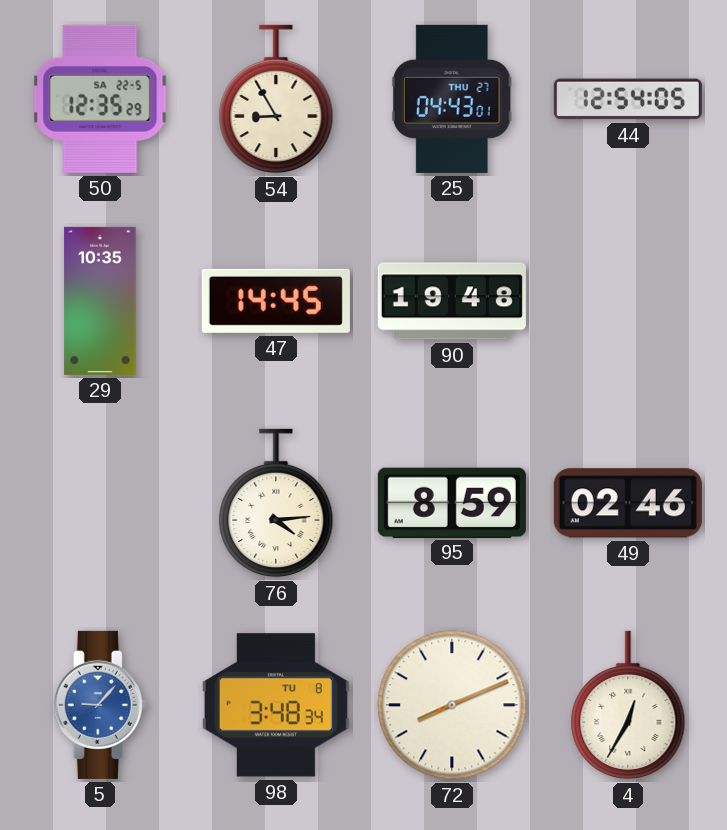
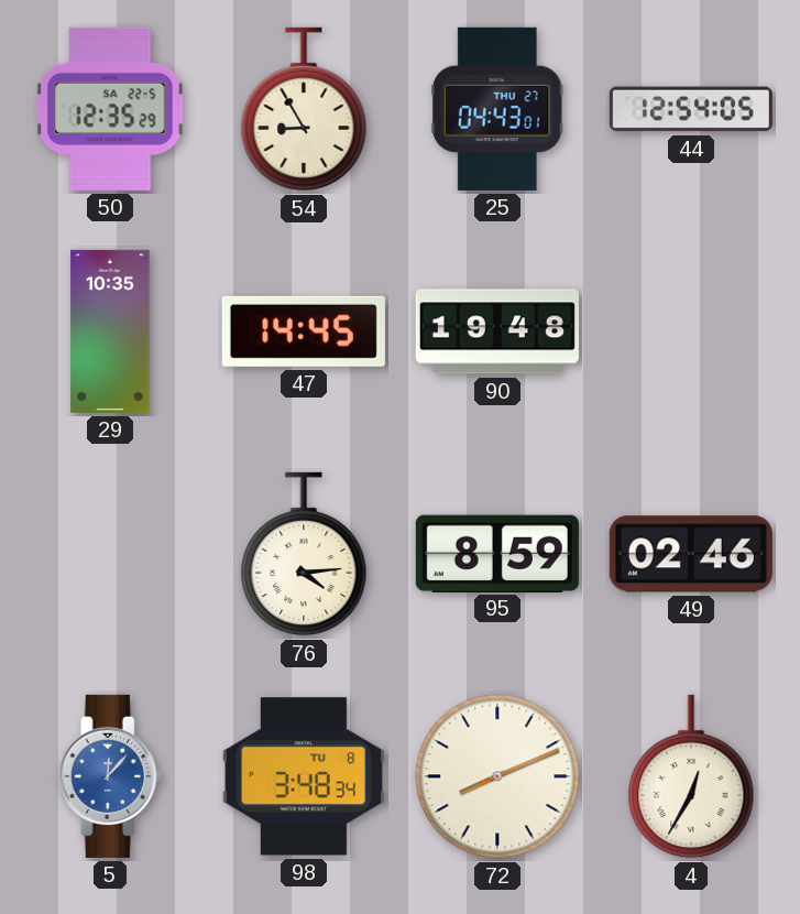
5: 9:07 -> 12:07 (110, 776)
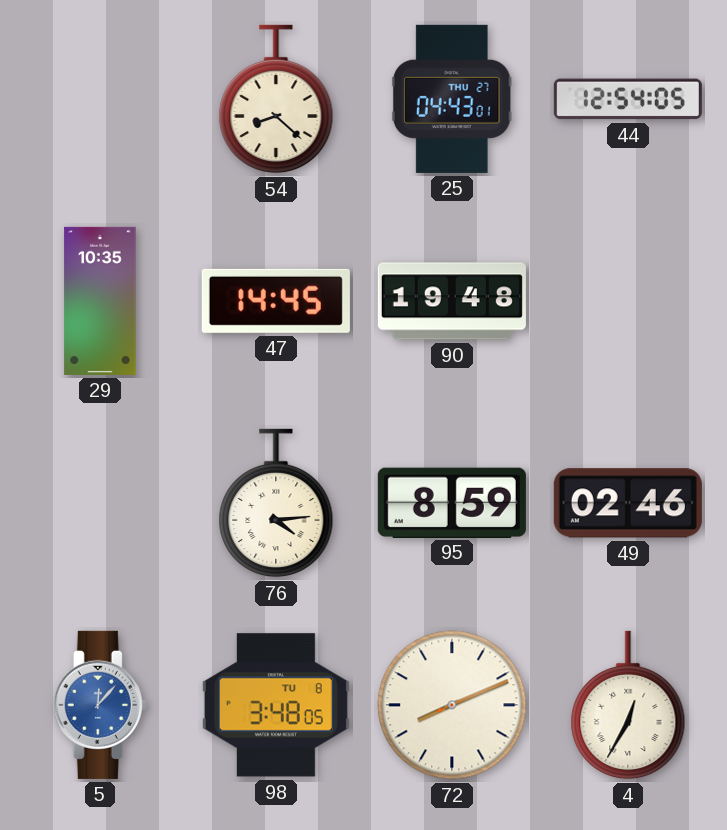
50: 12:35 -> none (110, 109)
54: 8:55 -> 8:22 (276, 99)
98: 3:48:34 -> 3:48:05 (276, 705)
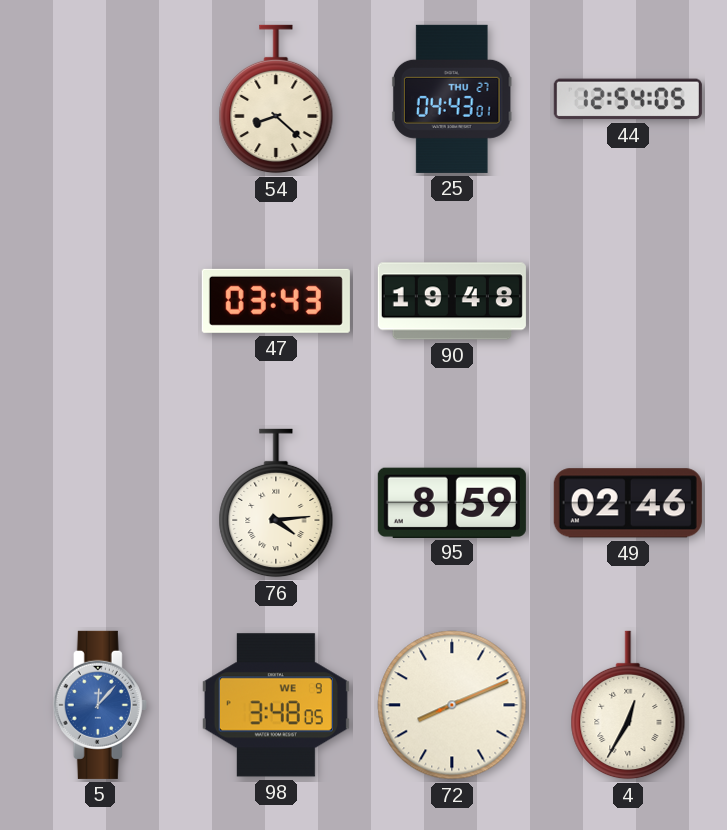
29: 10:35 -> none (100, 301)
47: 14:45 -> 03:43 (276, 301)
98 date: TU 8 -> WE 9 (276, 705)
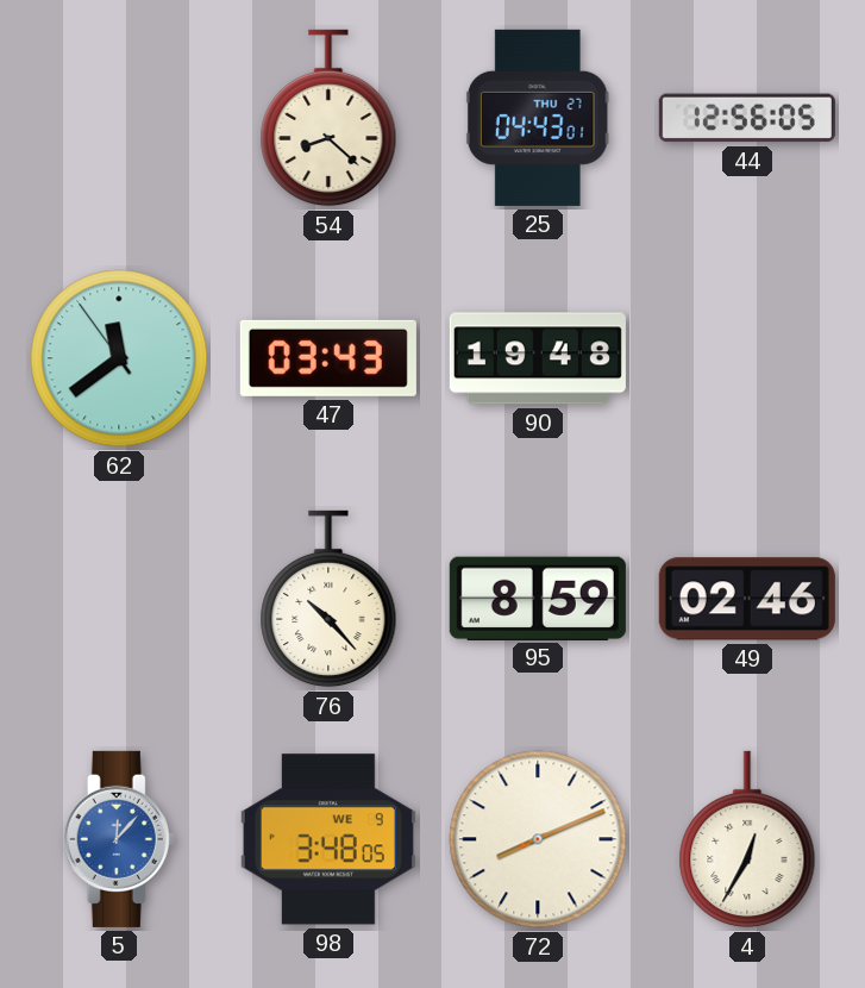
44: 12:54 -> 12:56 (747, 118)
62: none -> 11:38 (119, 358)
76: 4:14 -> 10:23 (328, 599)
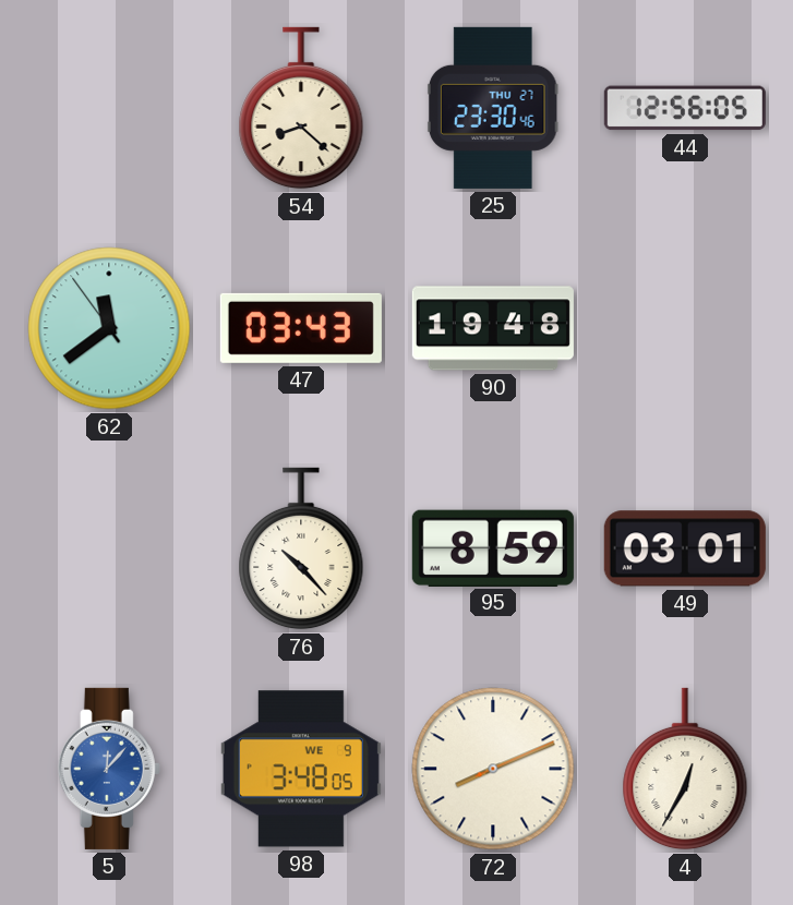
25: 04:43 -> 23:30 (493, 108)
49: 02:46 -> 03:01 (685, 548)
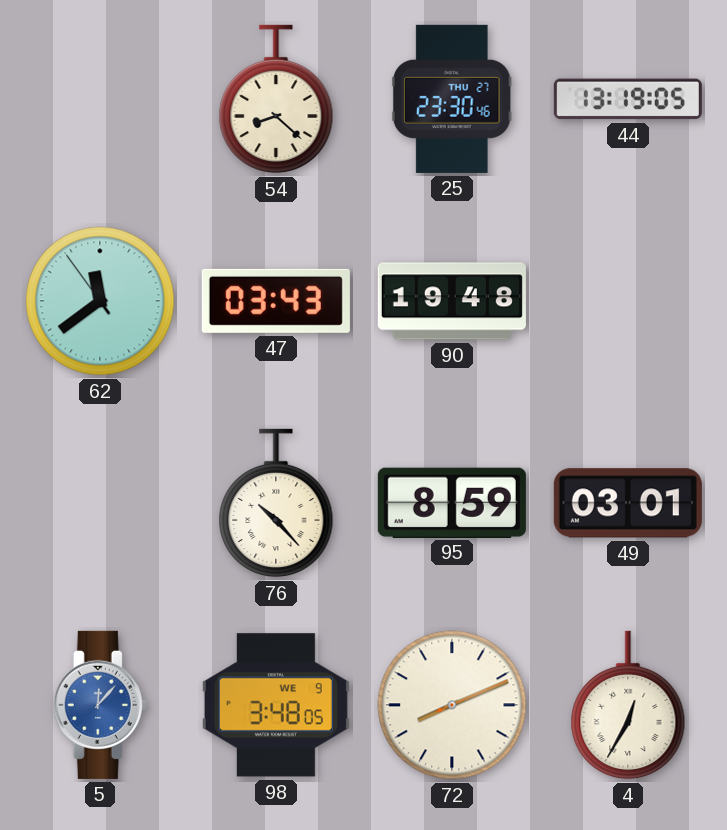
44: 12:56 -> 13:19 (628, 99)
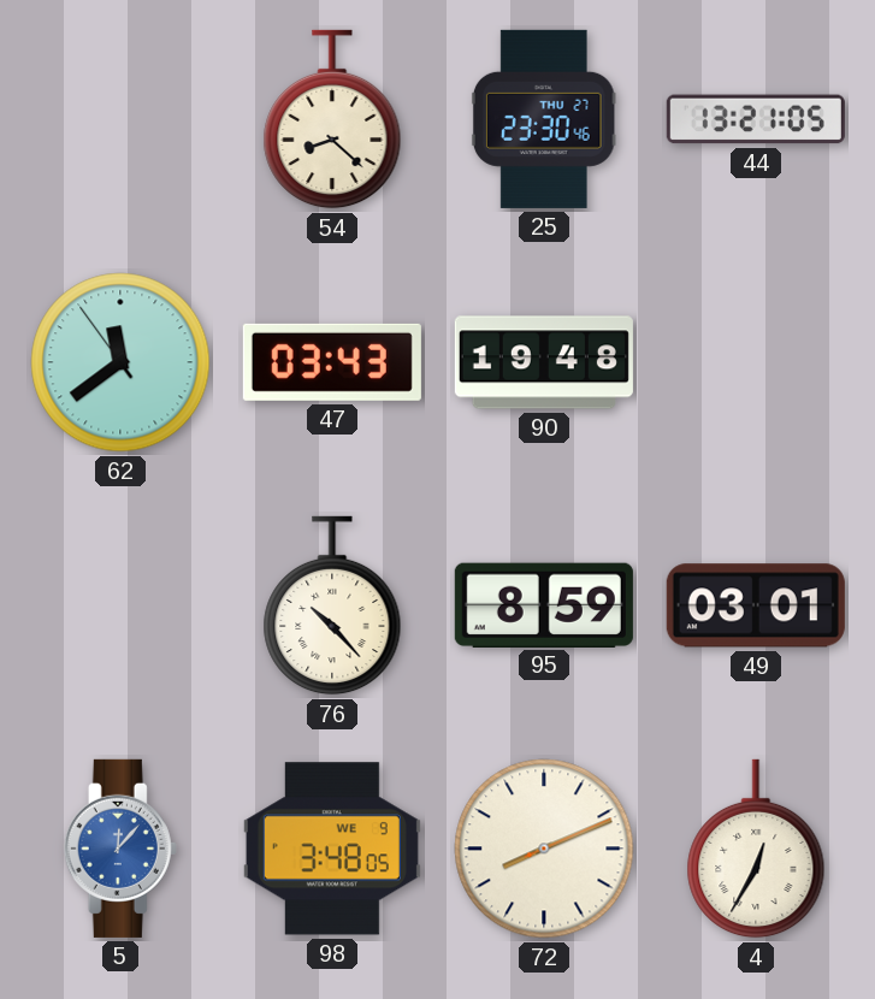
44: 13:19 -> 13:21 (756, 119)
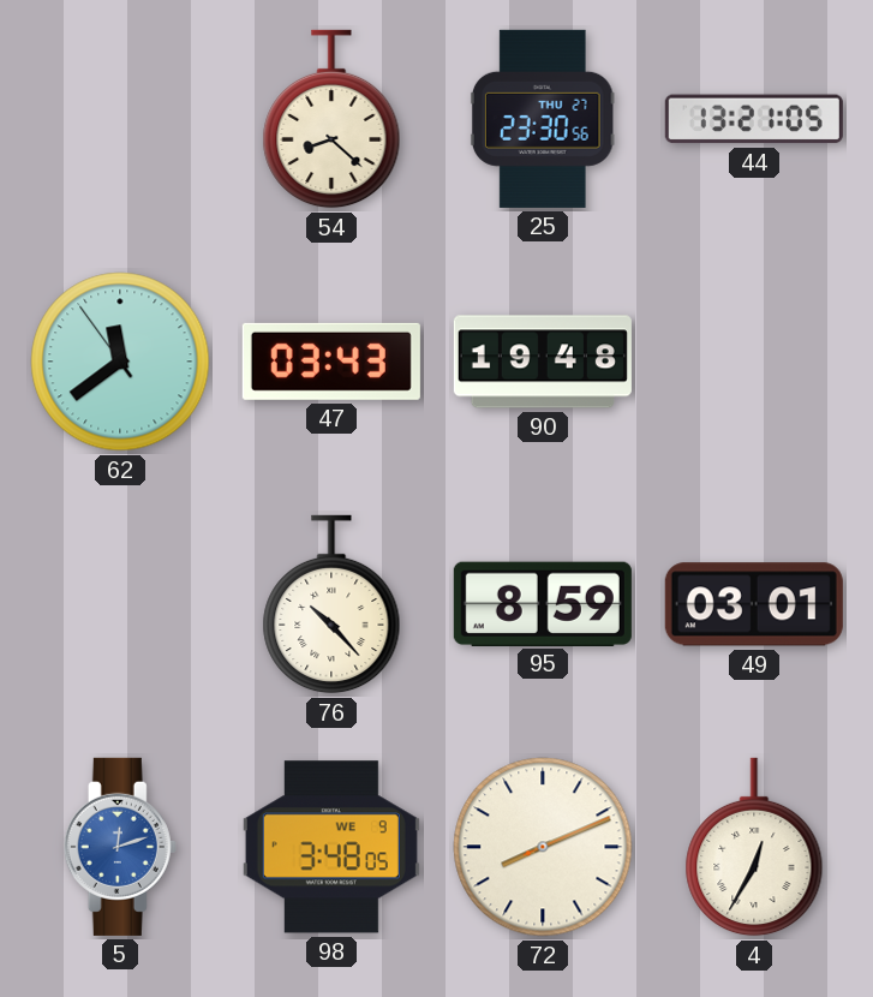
25: 23:30:46 -> 23:30:56 (543, 119)
5: 12:07 -> 12:12 (120, 847)
